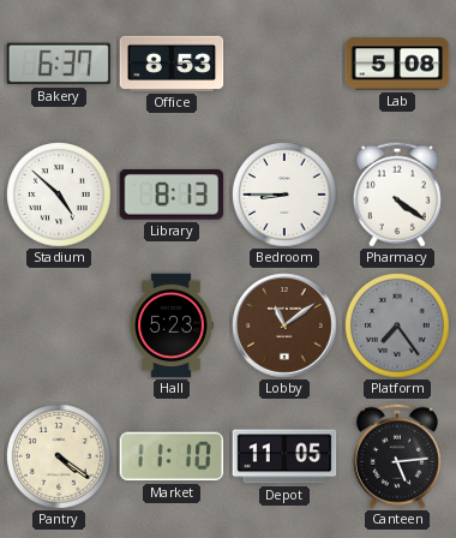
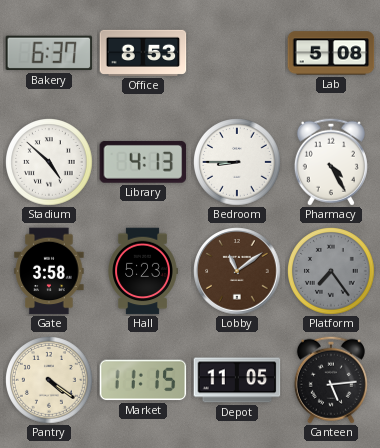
Library: 8:13 -> 4:13 (143, 162)
Pharmacy: 4:21 -> 4:25 (331, 162)
Gate: none -> 3:58 (49, 271)
Market: 11:10 -> 11:15 (143, 380)
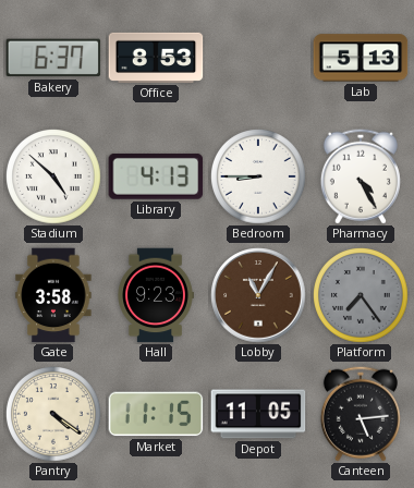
Lab: 5:08 -> 5:13 (361, 58)
Hall: 5:23 -> 9:23 (156, 295)
Lobby: 11:09 -> 11:05 (258, 295)
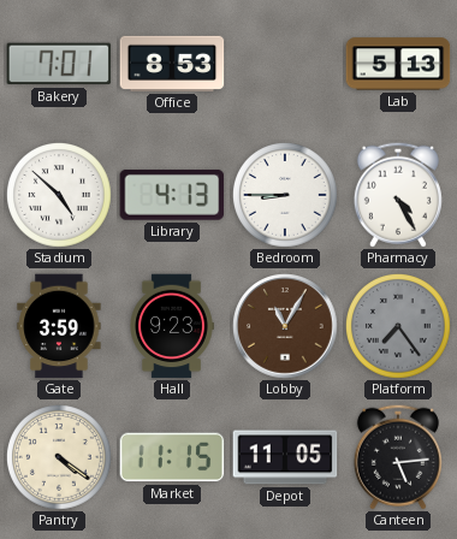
Bakery: 6:37 -> 7:01 (59, 64)
Gate: 3:58 -> 3:59 (59, 326)
